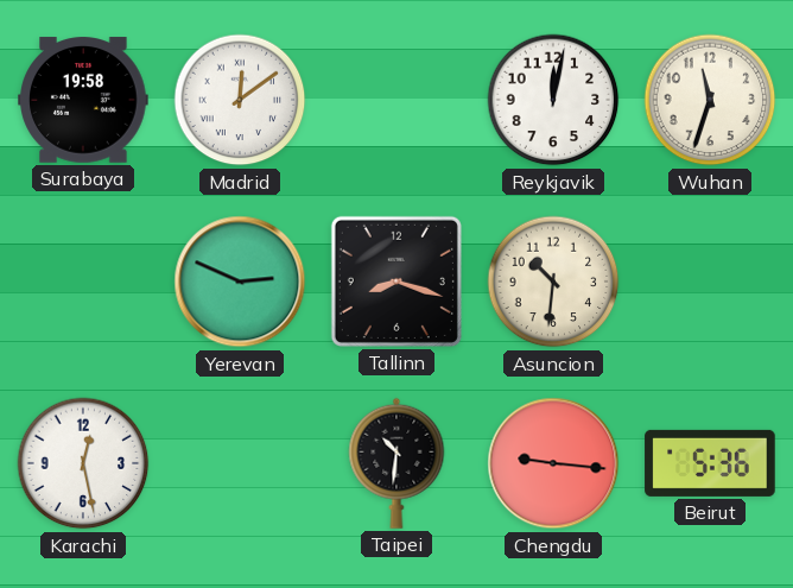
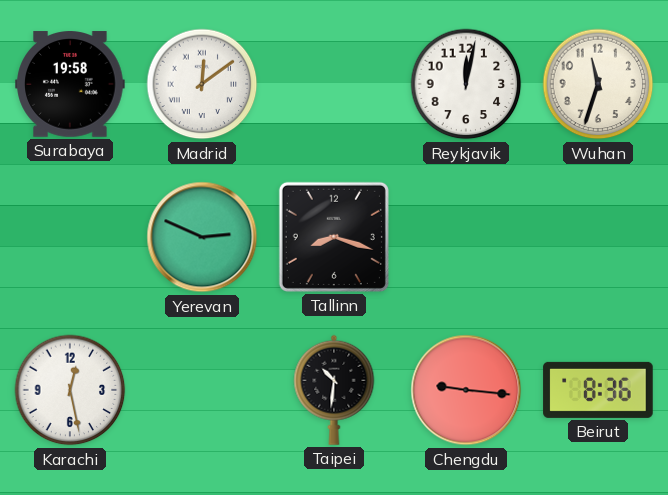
Asuncion: 10:31 -> none (553, 282)
Beirut: 5:36 -> 8:36 (598, 390)
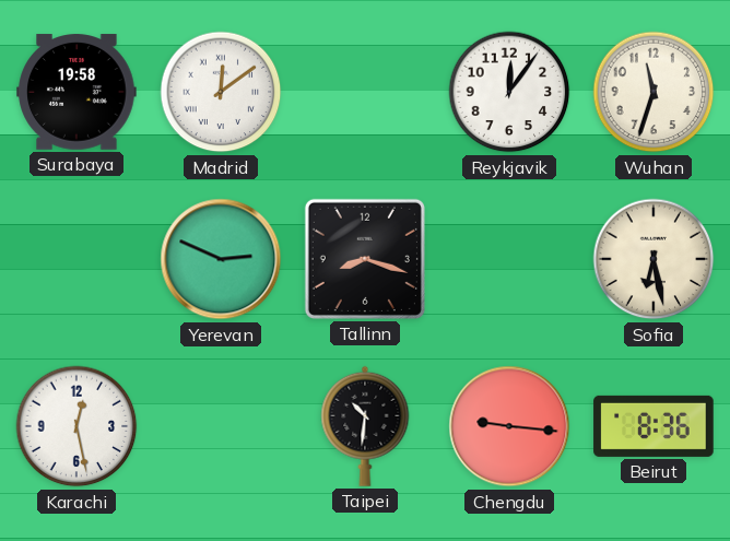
Reykjavik: 12:02 -> 12:06 (509, 92)
Sofia: none -> 6:28 (654, 259)
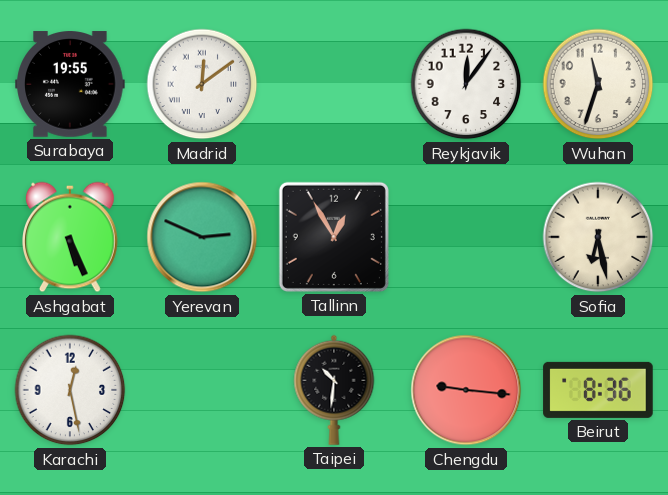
Surabaya: 19:58 -> 19:55 (70, 84)
Ashgabat: none -> 5:26 (71, 237)
Tallinn: 8:18 -> 12:55 (334, 237)
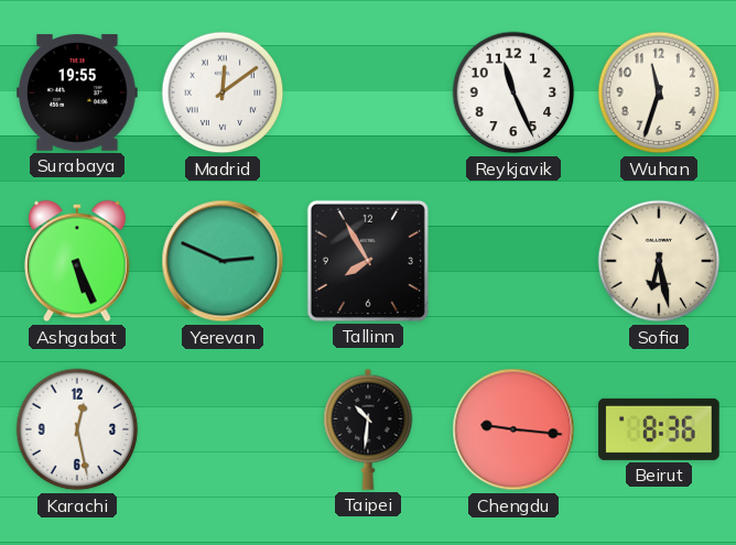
Reykjavik: 12:06 -> 11:26 (513, 92)
Tallinn: 12:55 -> 7:55 (368, 261)
